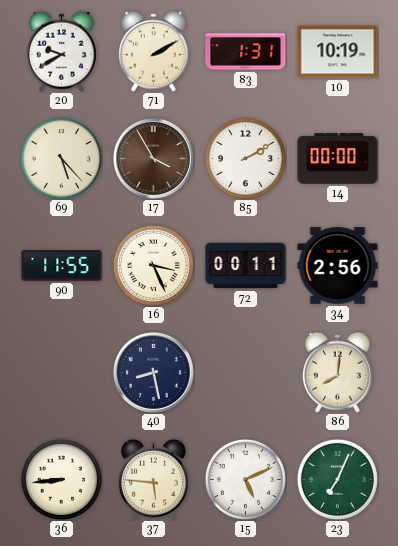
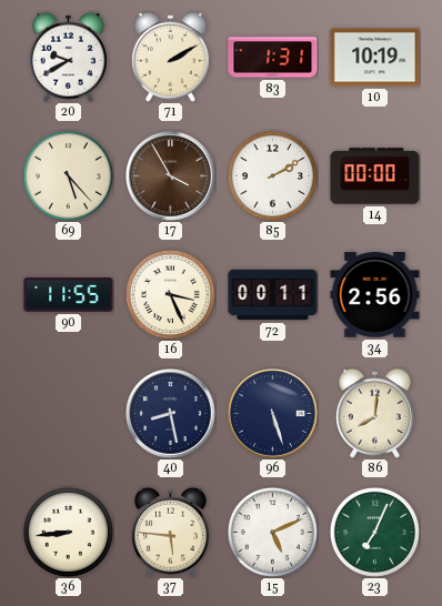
96: none -> 5:27 (273, 414)
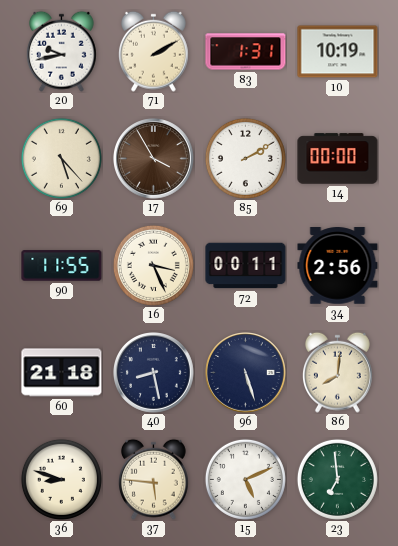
20: 9:40 -> 9:43 (61, 51)
60: none -> 21:18 (62, 373)
36: 8:44 -> 8:48 (61, 479)
23: 7:04 -> 6:59 (337, 479)
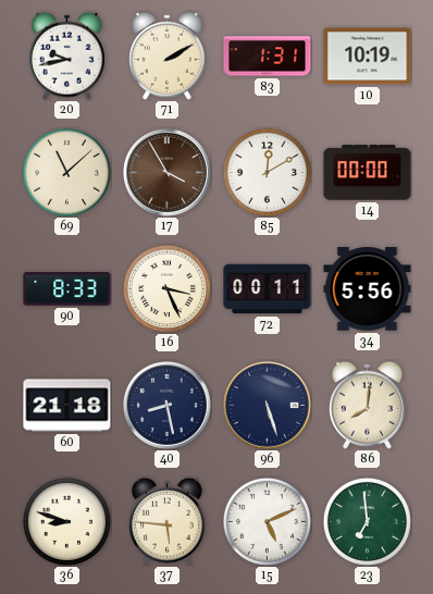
69: 5:23 -> 11:08 (66, 172)
85: 2:10 -> 12:10 (267, 172)
90: 11:55 -> 8:33 (67, 289)
34: 2:56 -> 5:56 (368, 289)
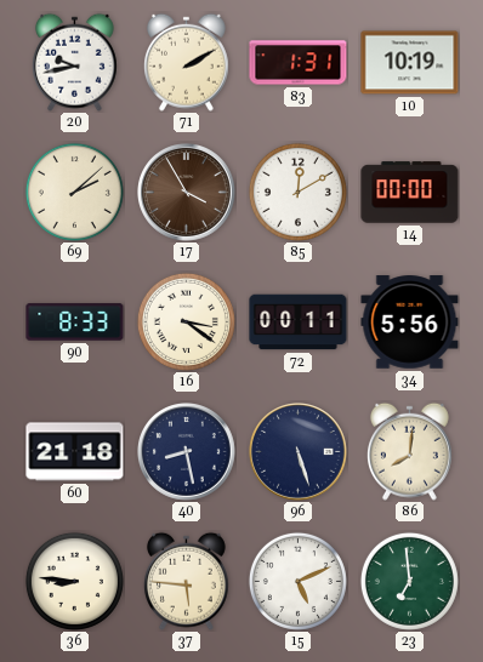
69: 11:08 -> 2:08 (74, 192)
16: 3:26 -> 3:21 (186, 321)
36: 8:48 -> 8:46 (74, 581)
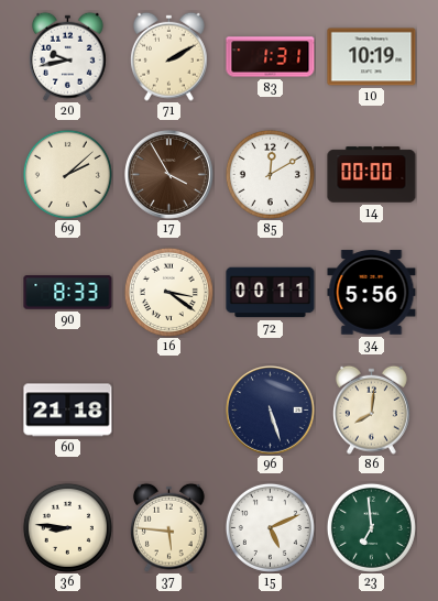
40: 8:28 -> none (187, 452)
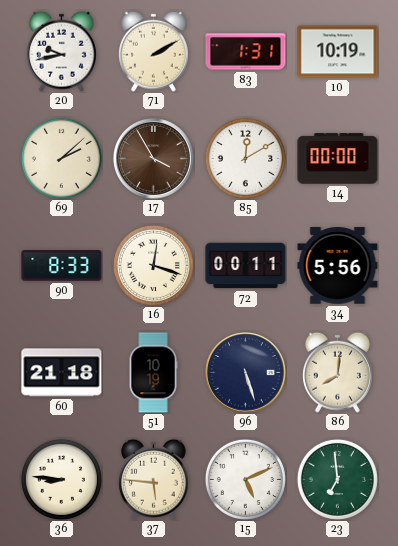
16: 3:21 -> 12:18 (153, 265)
51: none -> 10:19 (153, 373)
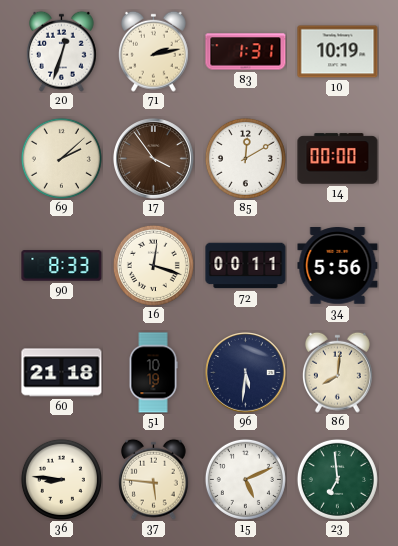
20: 9:43 -> 12:33 (61, 51)
71: 2:10 -> 2:13 (153, 51)
17: 3:55 -> 3:54 (154, 159)
96: 5:27 -> 5:31 (246, 373)
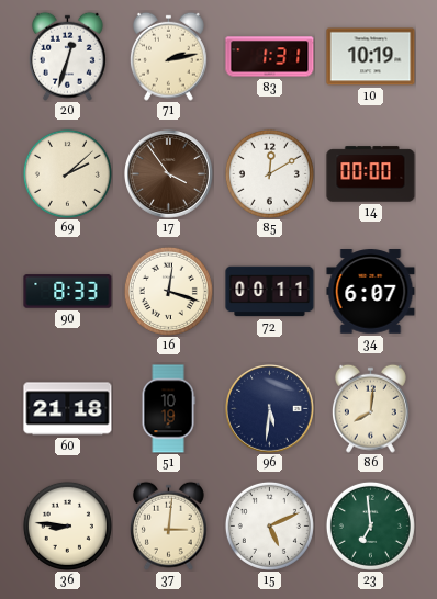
34: 5:56 -> 6:07 (371, 292)
37: 5:46 -> 3:01 (168, 525)
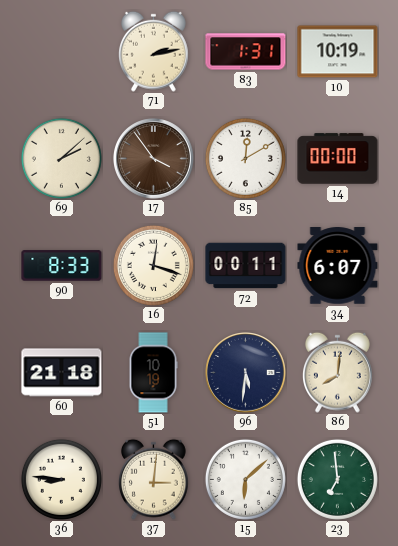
20: 12:33 -> none (67, 56)
15: 5:11 -> 6:08 (245, 479)
